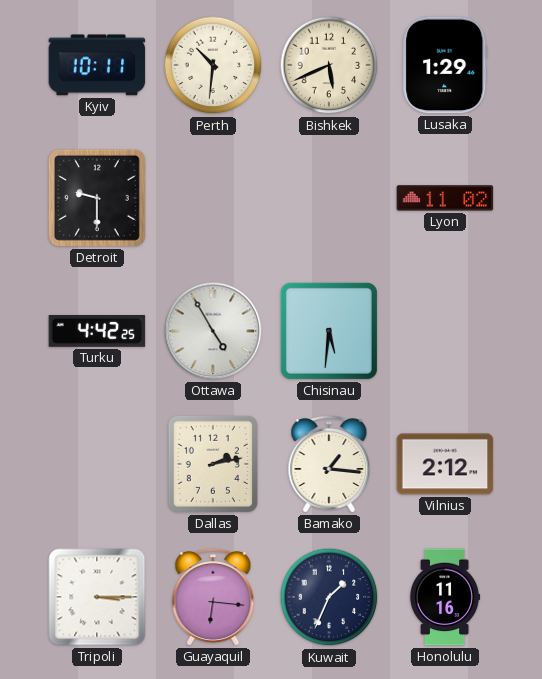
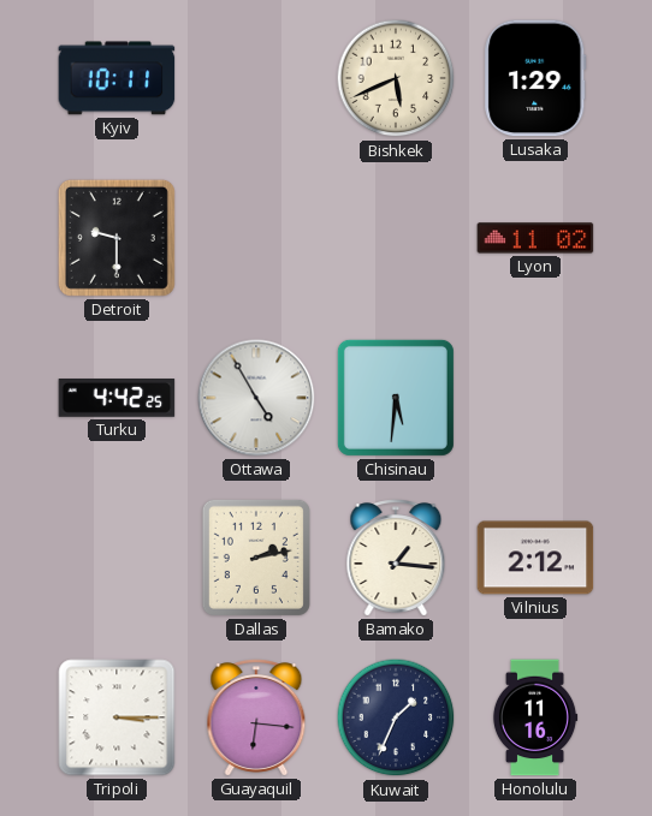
Perth: 10:31 -> none (213, 65)
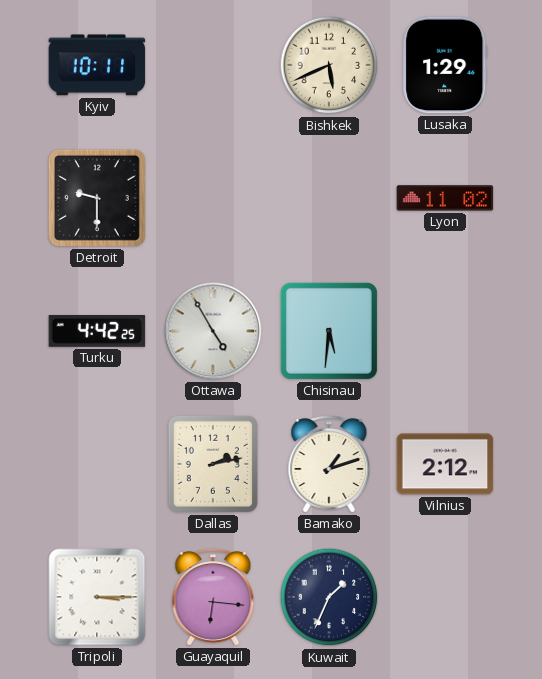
Bamako: 1:16 -> 1:12 (329, 464)
Honolulu: 11:16 -> none (535, 717)
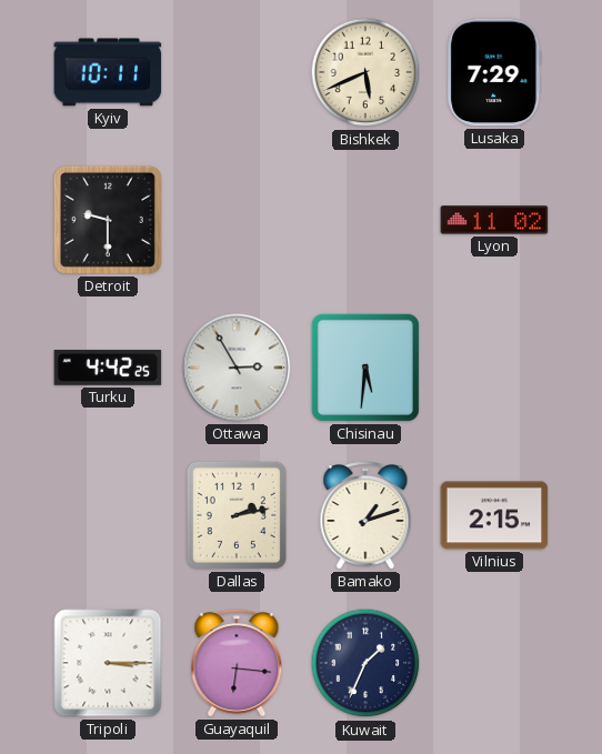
Lusaka: 1:29 -> 7:29 (494, 72)
Ottawa: 4:55 -> 2:55 (237, 368)
Vilnius: 2:12 -> 2:15 (494, 515)
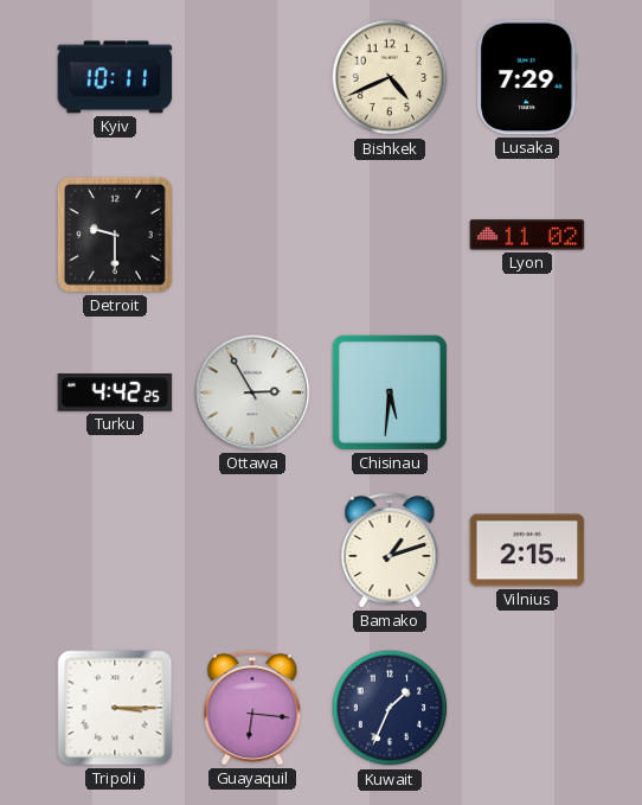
Bishkek: 5:41 -> 4:41 (390, 77)
Dallas: 2:13 -> none (237, 515)
